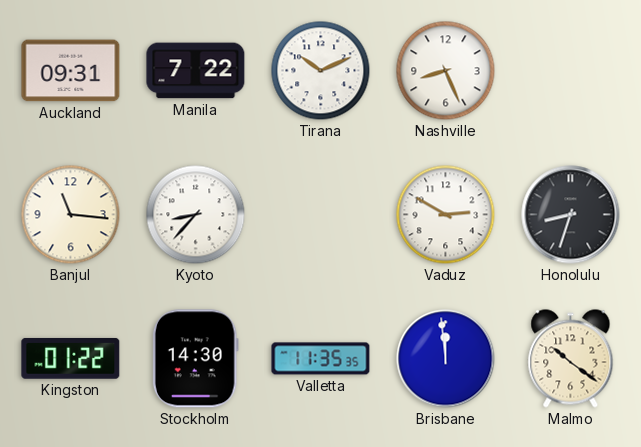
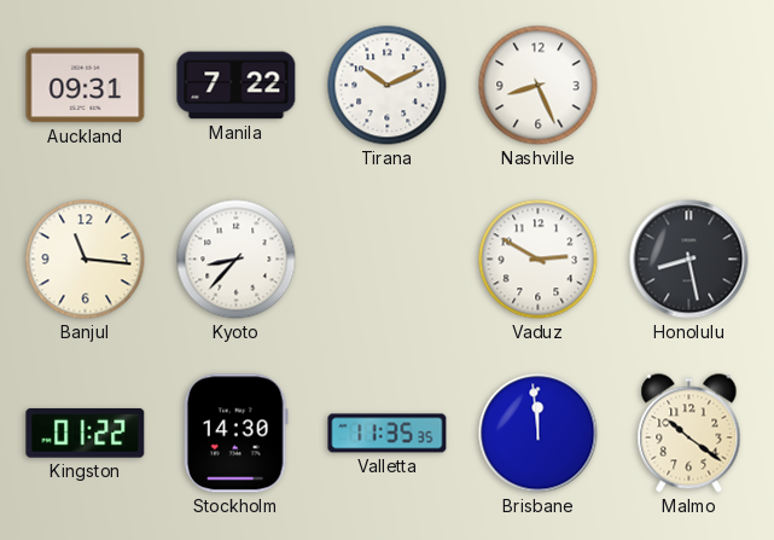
Honolulu: 8:33 -> 8:28 (689, 260)
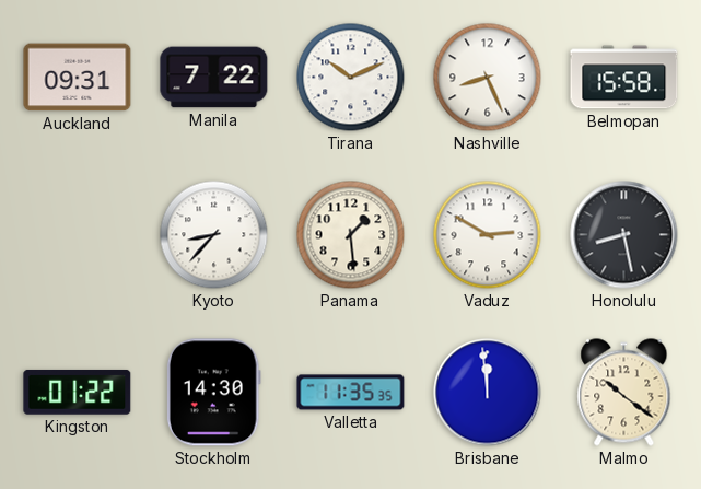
Belmopan: none -> 15:58 (624, 78)
Banjul: 11:16 -> none (86, 260)
Panama: none -> 1:29 (351, 235)
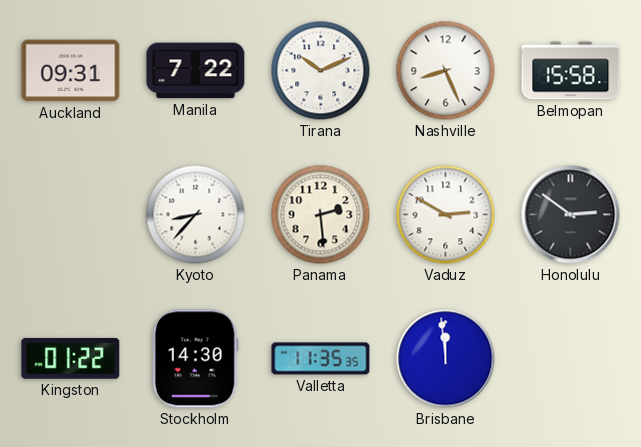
Panama: 1:29 -> 2:29 (321, 215)
Honolulu: 8:28 -> 2:51 (571, 215)
Malmo: 10:21 -> none (624, 393)
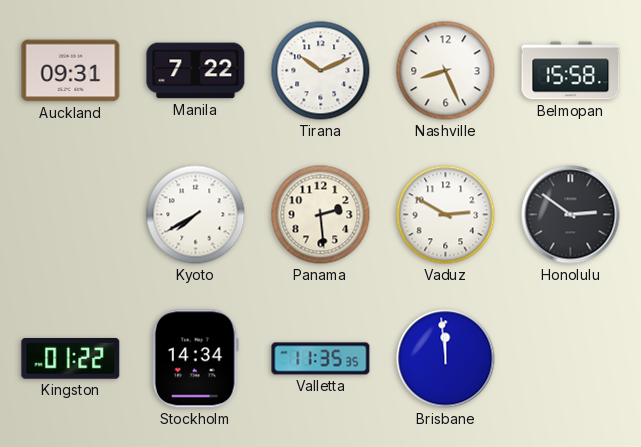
Kyoto: 8:37 -> 7:40 (196, 215)
Stockholm: 14:30 -> 14:34 (195, 359)
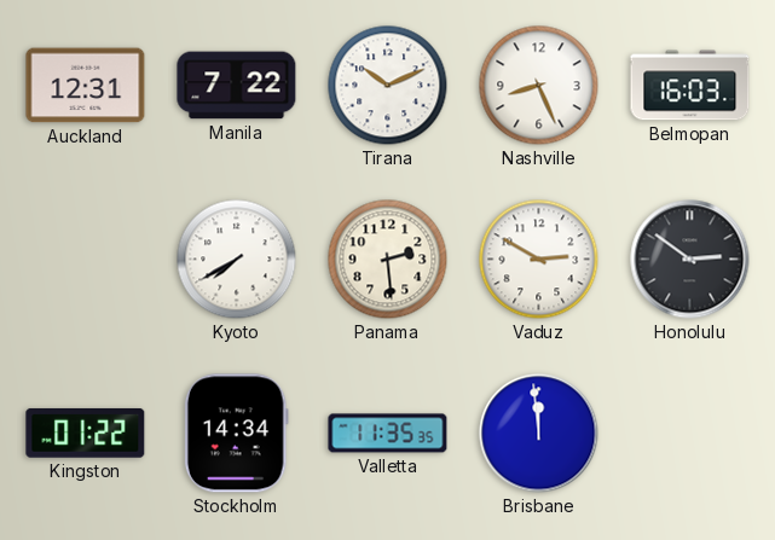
Auckland: 09:31 -> 12:31 (86, 86)
Belmopan: 15:58 -> 16:03 (690, 86)
